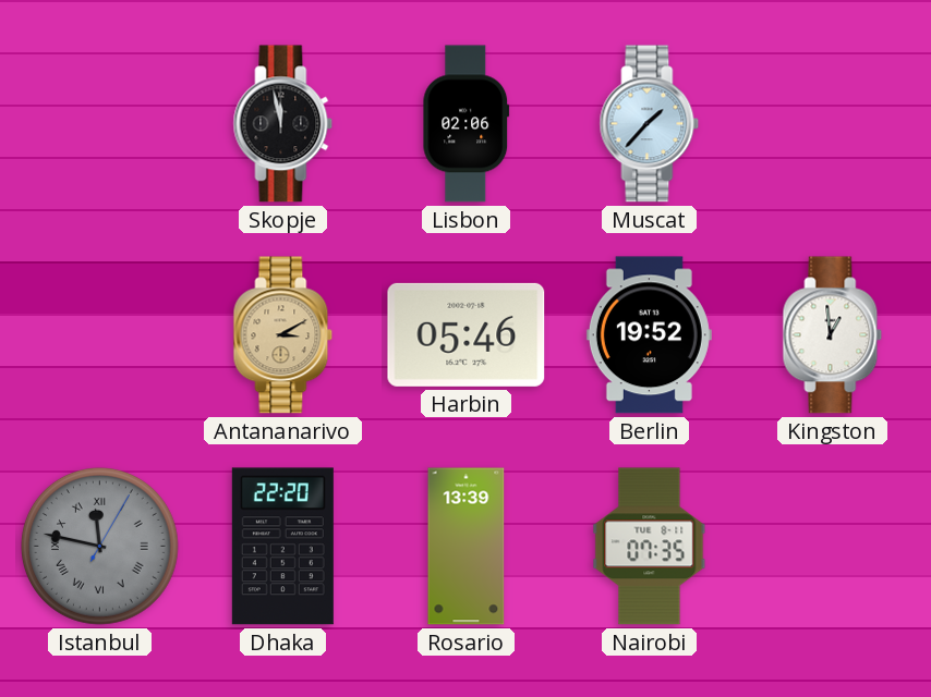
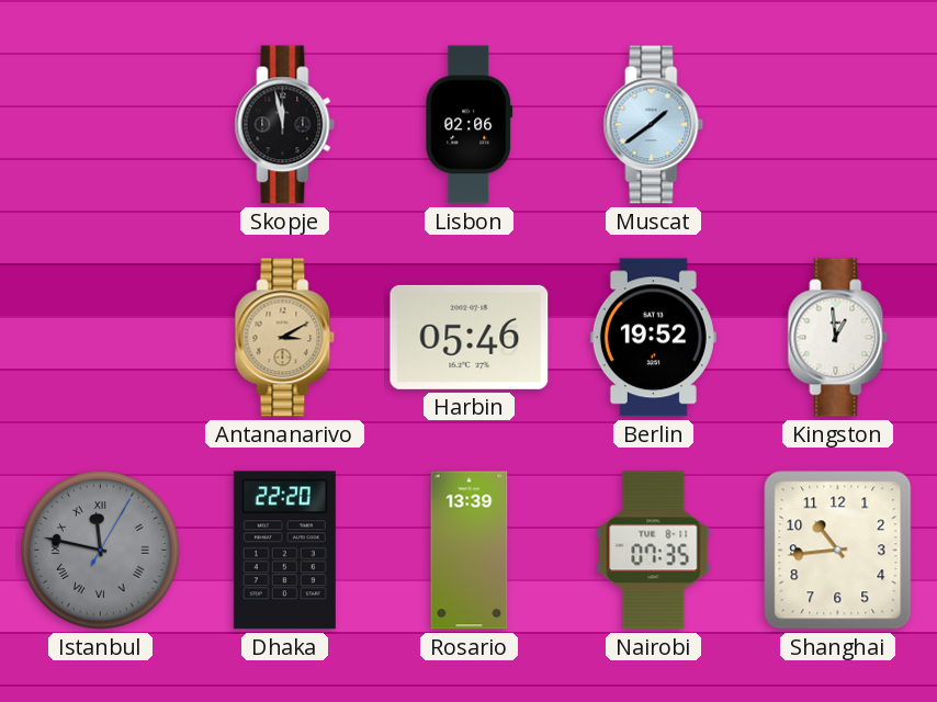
Muscat: 1:37 -> 1:39 (654, 125)
Shanghai: none -> 10:44 (838, 551)
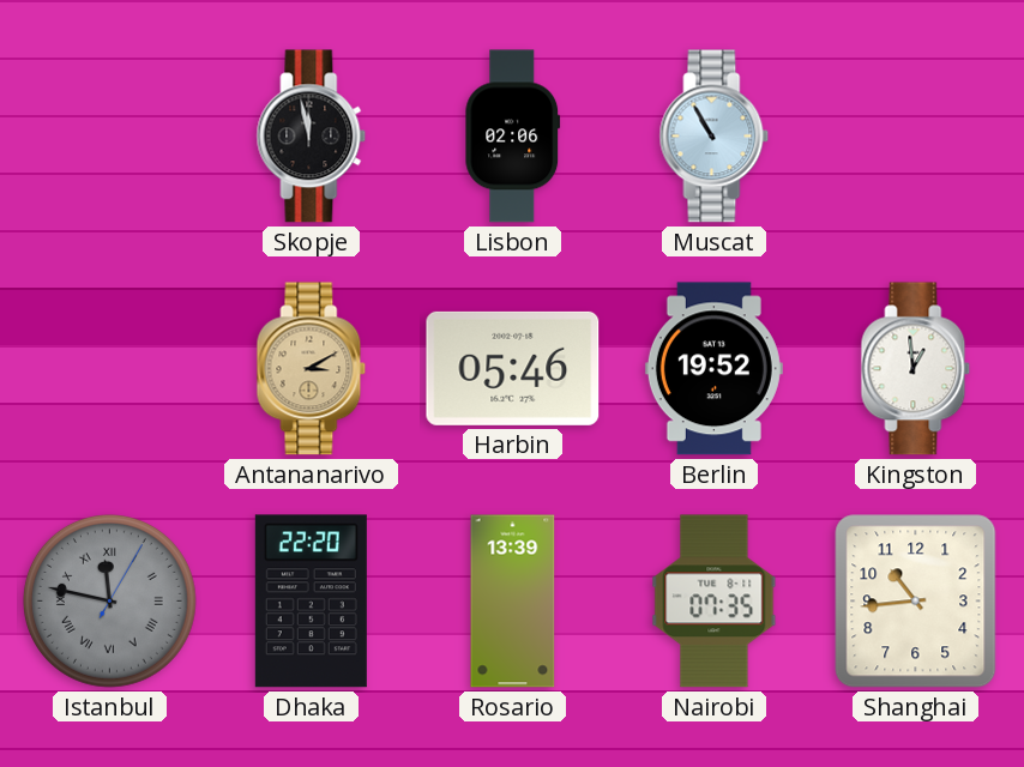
Muscat: 1:39 -> 10:55 (715, 137)
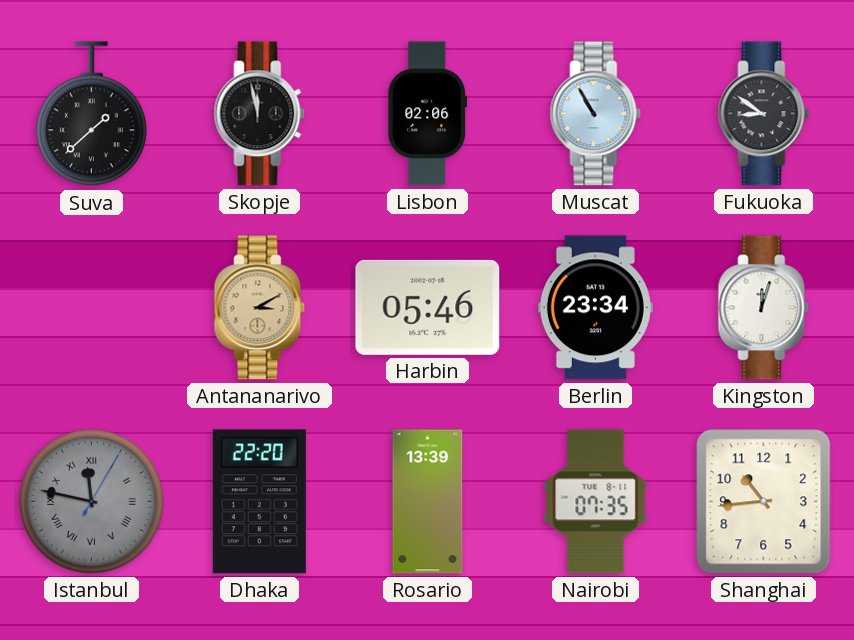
Suva: none -> 1:38 (91, 114)
Fukuoka: none -> 8:51 (764, 114)
Berlin: 19:52 -> 23:34 (595, 308)
Kingston: 12:59 -> 12:03 (764, 308)
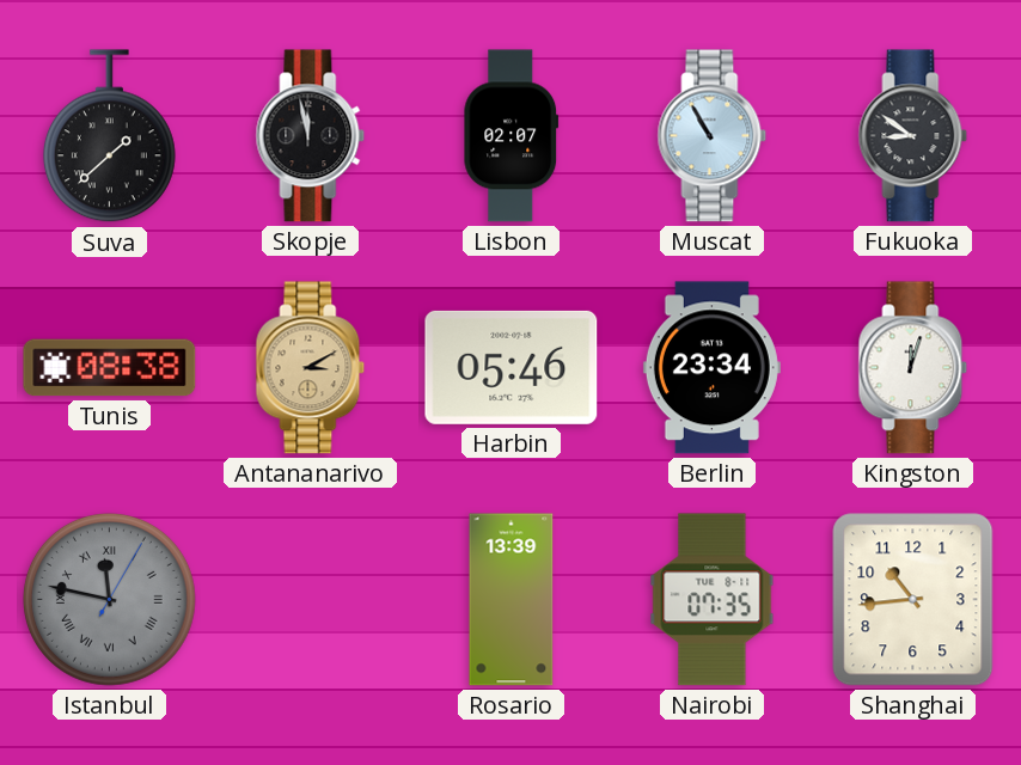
Lisbon: 02:06 -> 02:07 (512, 136)
Tunis: none -> 08:38 (110, 368)
Dhaka: 22:20 -> none (259, 502)
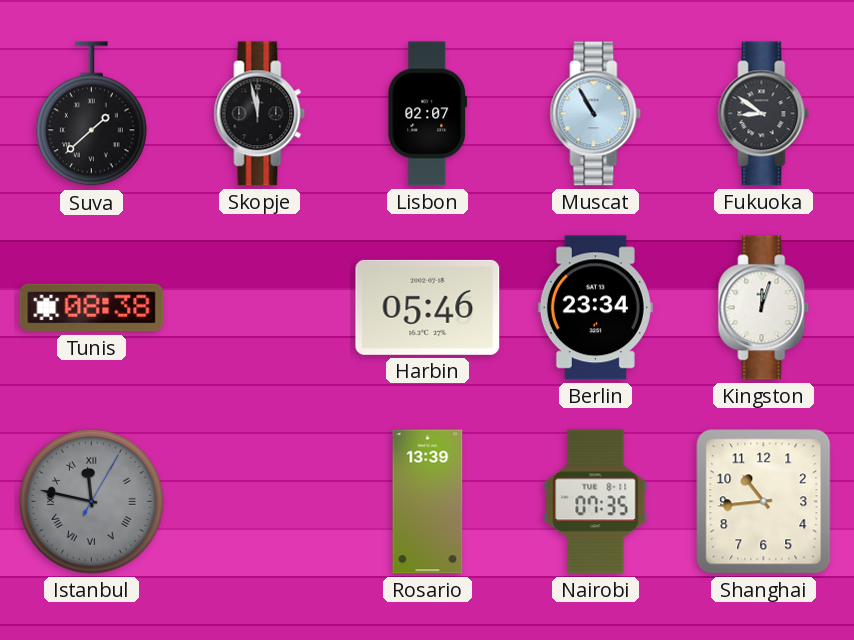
Antananarivo: 3:10 -> none (311, 368)
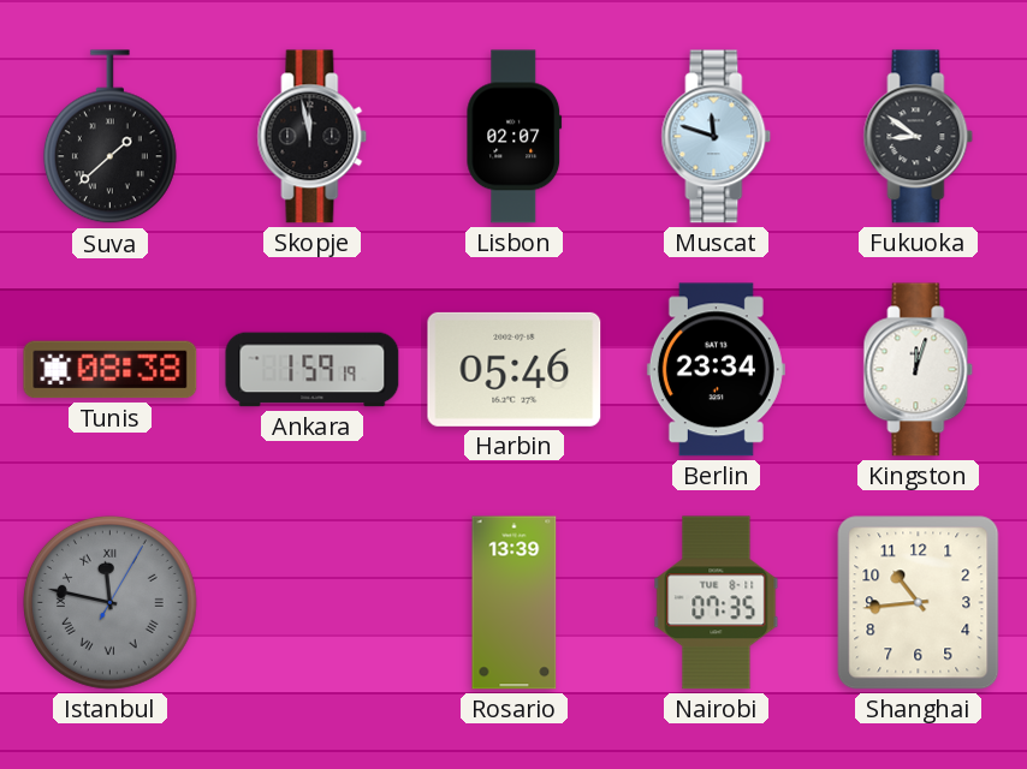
Muscat: 10:55 -> 11:48 (717, 137)
Ankara: none -> 1:59 (313, 370)
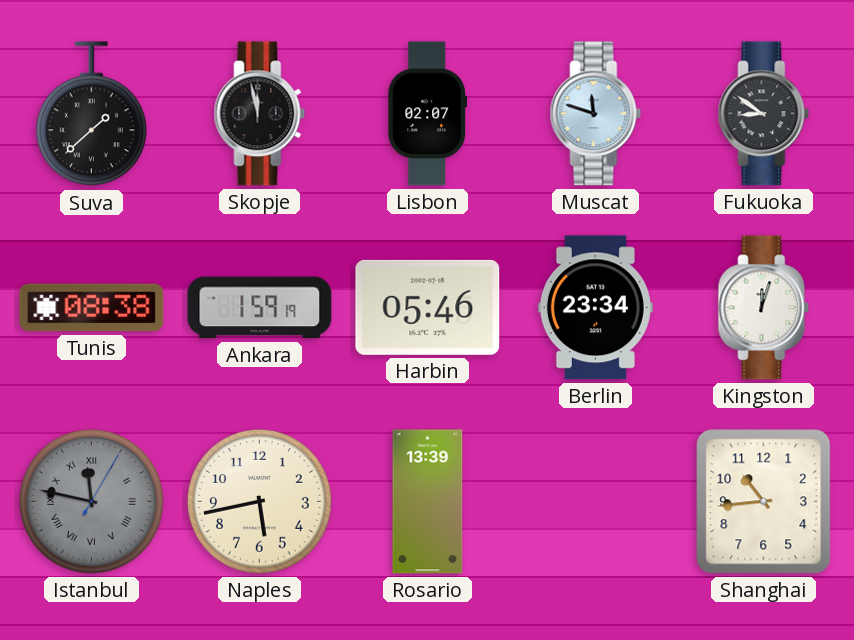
Naples: none -> 5:43 (259, 501)
Nairobi: 07:35 -> none (717, 603)
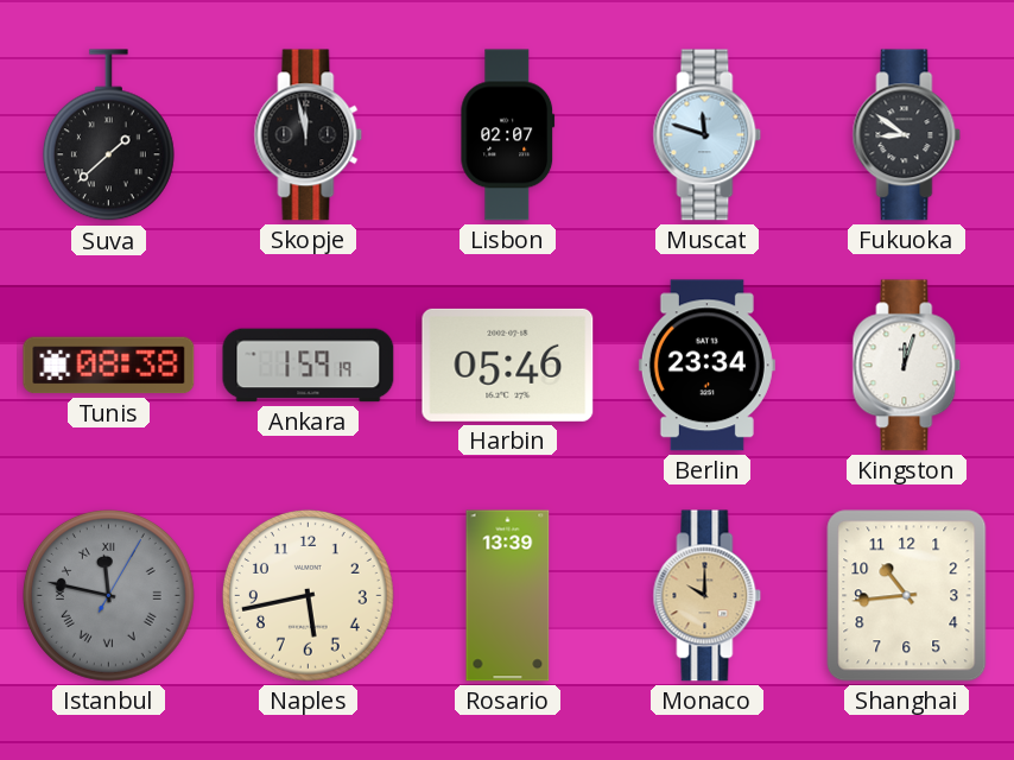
Monaco: none -> 10:00 (708, 596)
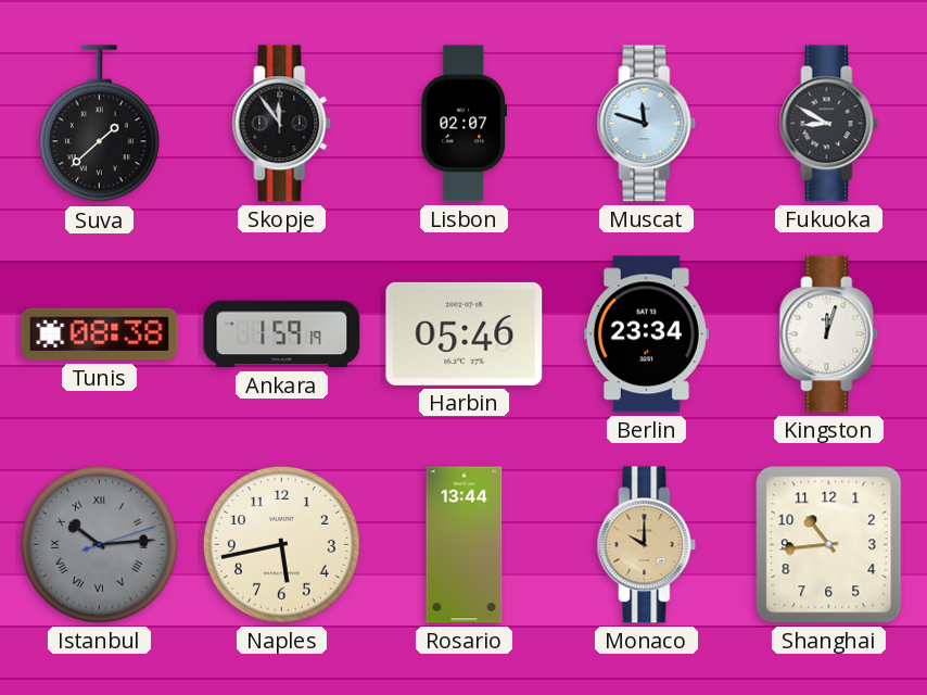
Skopje: 11:58 -> 11:54 (282, 124)
Fukuoka: 8:51 -> 8:50 (829, 124)
Istanbul: 11:47 -> 10:14 (99, 544)
Rosario: 13:39 -> 13:44 (465, 545)
